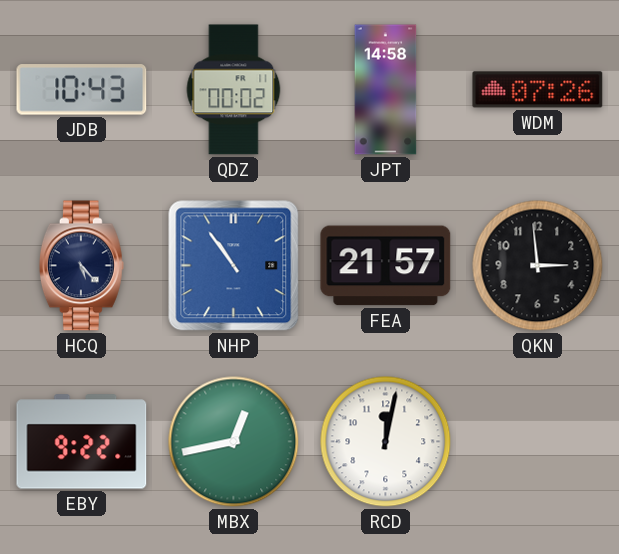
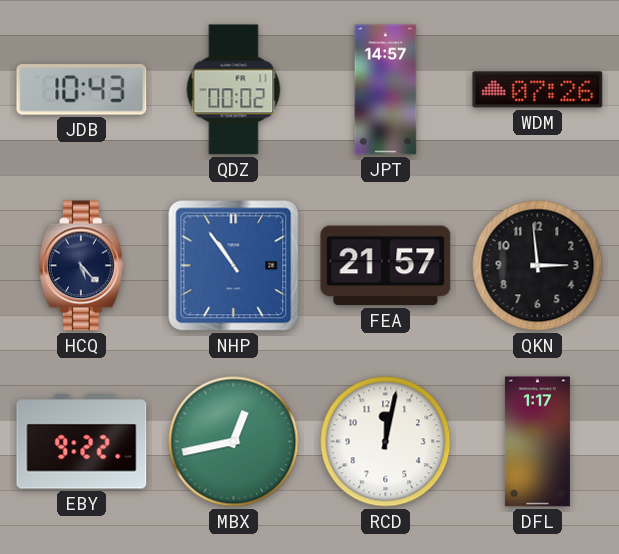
JPT: 14:58 -> 14:57 (386, 90)
DFL: none -> 1:17 (537, 442)
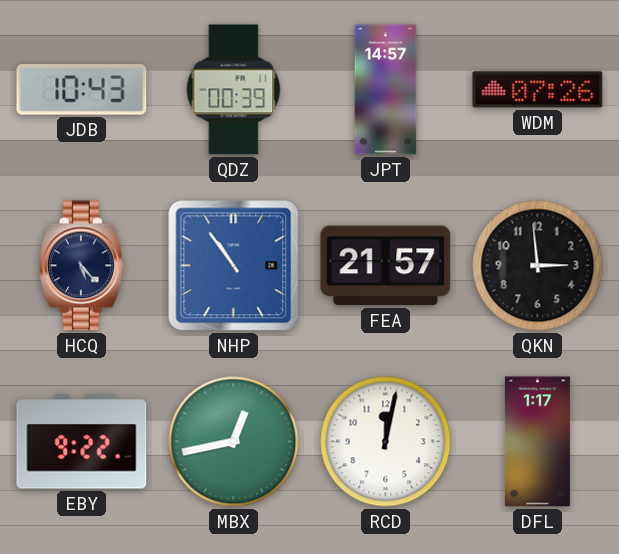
QDZ: 00:02 -> 00:39 (234, 90)
